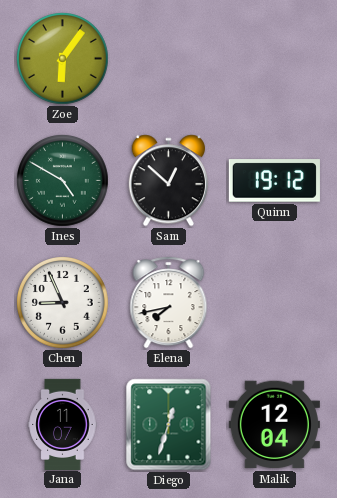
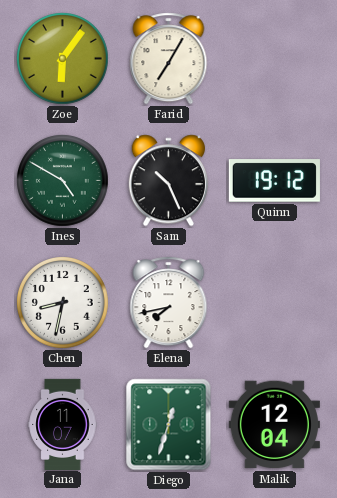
Farid: none -> 7:05 (169, 59)
Sam: 12:52 -> 10:26 (168, 181)
Chen: 8:56 -> 8:32 (63, 303)
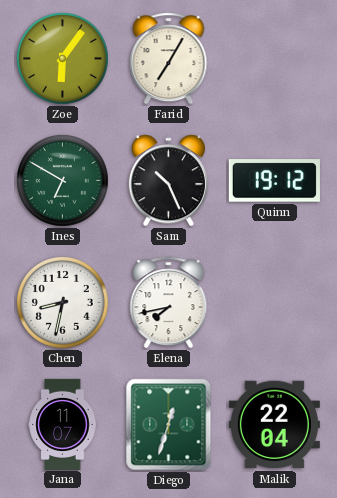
Ines: 4:50 -> 6:50 (63, 181)
Malik: 12:04 -> 22:04 (274, 425)
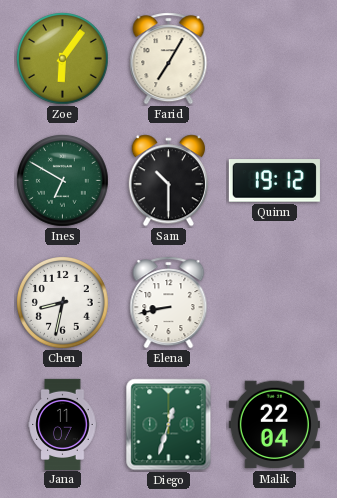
Sam: 10:26 -> 10:30 (168, 181)
Elena: 7:43 -> 8:43 (169, 303)
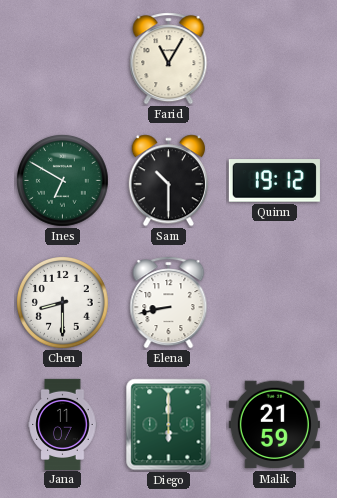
Zoe: 6:06 -> none (63, 59)
Farid: 7:05 -> 11:05 (169, 59)
Chen: 8:32 -> 8:30 (63, 303)
Diego: 12:33 -> 6:00 (169, 425)
Malik: 22:04 -> 21:59 (274, 425)
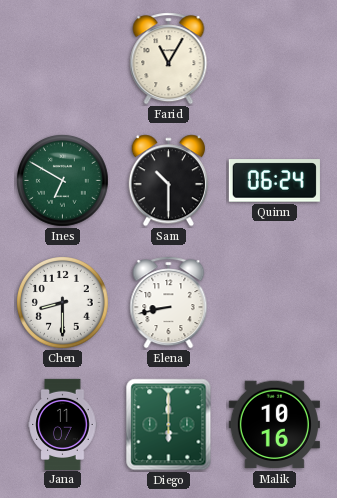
Quinn: 19:12 -> 06:24 (274, 181)
Malik: 21:59 -> 10:16 (274, 425)
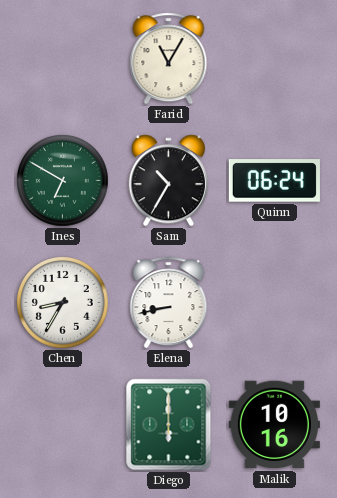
Sam: 10:30 -> 10:35 (168, 181)
Chen: 8:30 -> 8:35 (63, 303)
Jana: 11:07 -> none (63, 424)
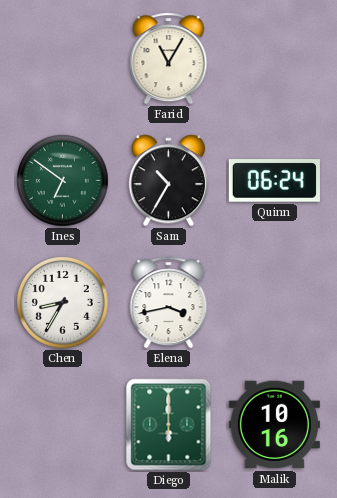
Ines: 6:50 -> 6:51 (63, 181)
Elena: 8:43 -> 3:43 (169, 303)
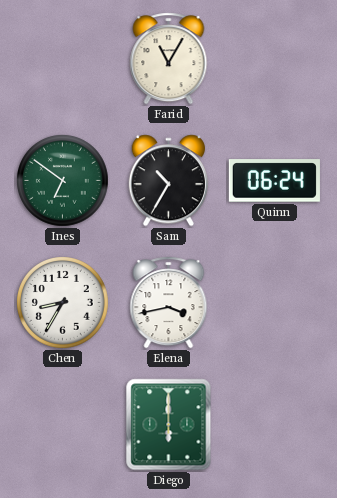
Malik: 10:16 -> none (274, 425)
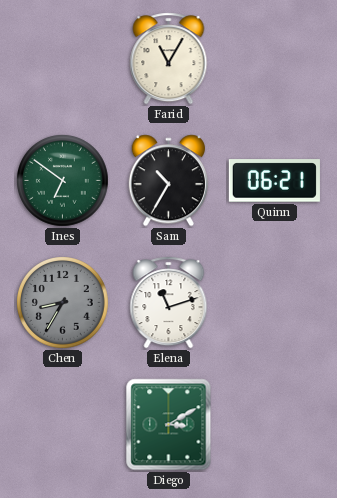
Quinn: 06:24 -> 06:21 (274, 181)
Chen dial: white -> grey (63, 303)
Elena: 3:43 -> 11:12 (169, 303)
Diego: 6:00 -> 3:10 (169, 425)
